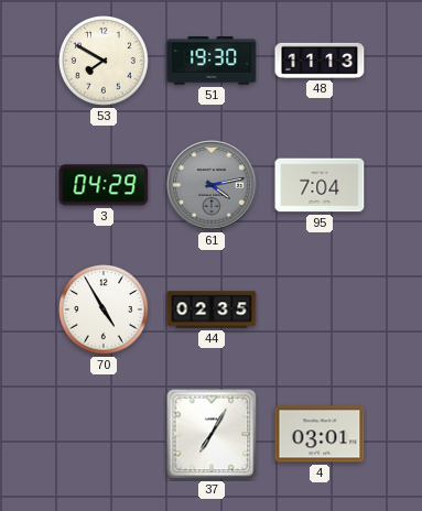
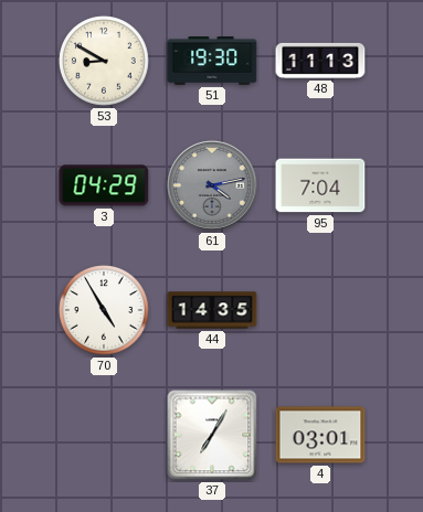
53: 7:50 -> 8:50 (105, 62)
44: 02:35 -> 14:35 (212, 310)
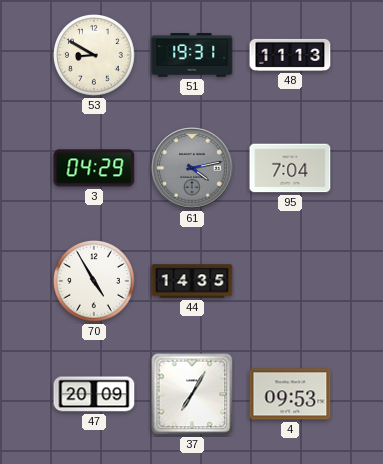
51: 19:30 -> 19:31 (192, 55)
47: none -> 20:09 (94, 394)
4: 03:01 -> 09:53 (290, 394)
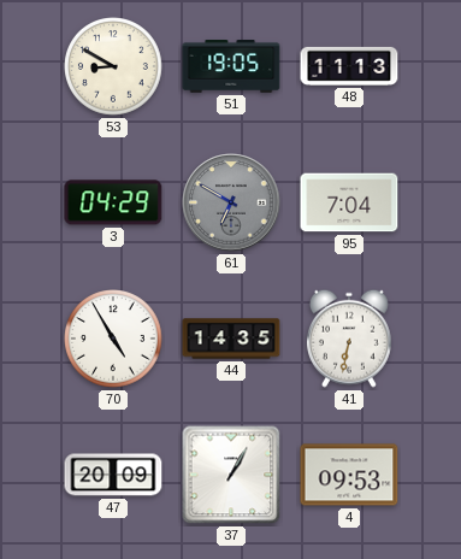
51: 19:31 -> 19:05 (231, 66)
61: 4:13 -> 6:50 (231, 202)
41: none -> 6:32 (349, 339)
37: 7:05 -> 1:05 (231, 475)
